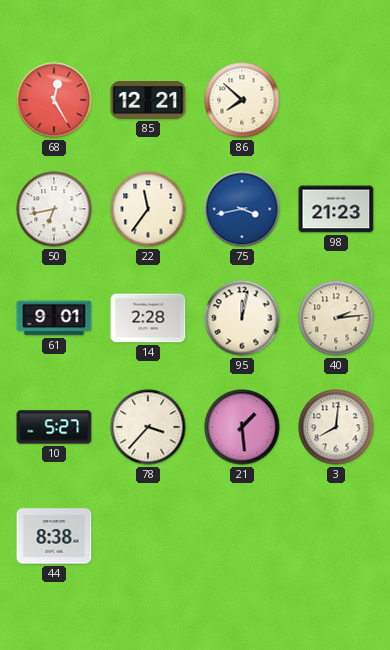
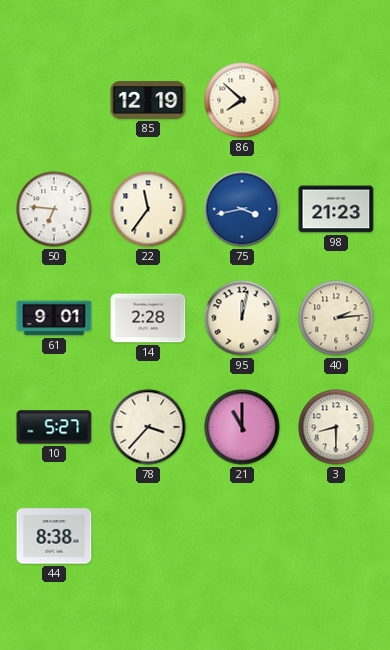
68: 12:25 -> none (54, 100)
85: 12:21 -> 12:19 (148, 100)
50: 6:43 -> 6:46 (54, 209)
21: 1:29 -> 11:00 (242, 427)
3: 8:01 -> 8:30 (336, 427)
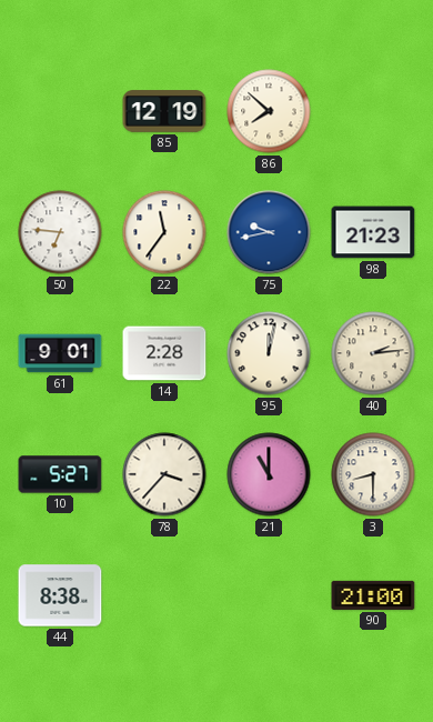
75: 3:43 -> 9:43 (269, 232)
90: none -> 21:00 (373, 595)
